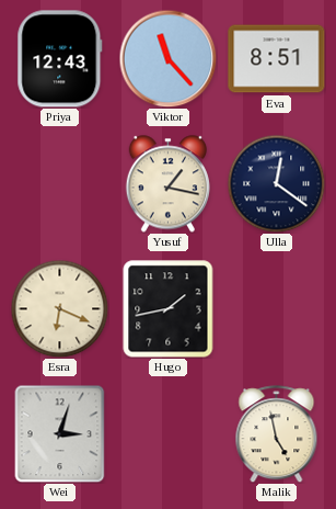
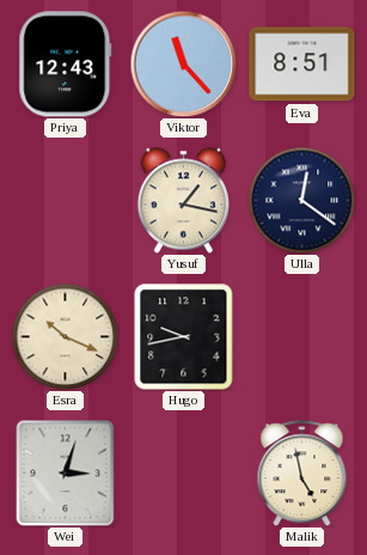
Esra: 6:19 -> 10:19 (65, 336)
Hugo: 1:43 -> 9:43 (184, 337)
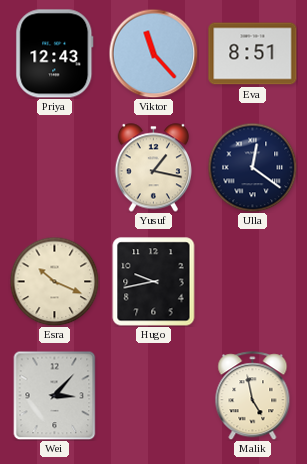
Wei: 3:03 -> 3:07 (55, 395)
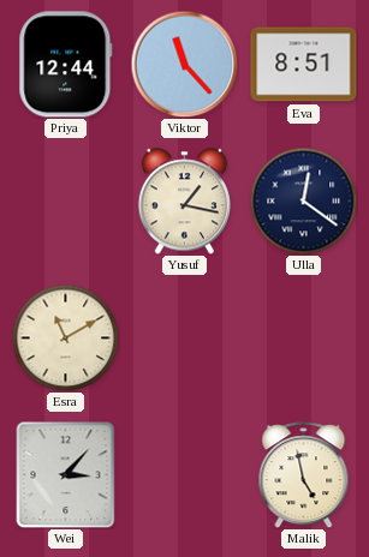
Priya: 12:43 -> 12:44 (66, 65)
Esra: 10:19 -> 11:10 (65, 337)
Hugo: 9:43 -> none (154, 282)
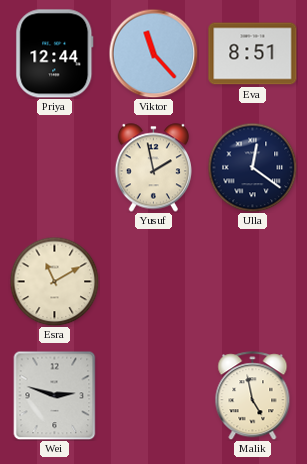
Yusuf: 1:17 -> 1:58 (153, 168)
Wei: 3:07 -> 2:48 (55, 395)
